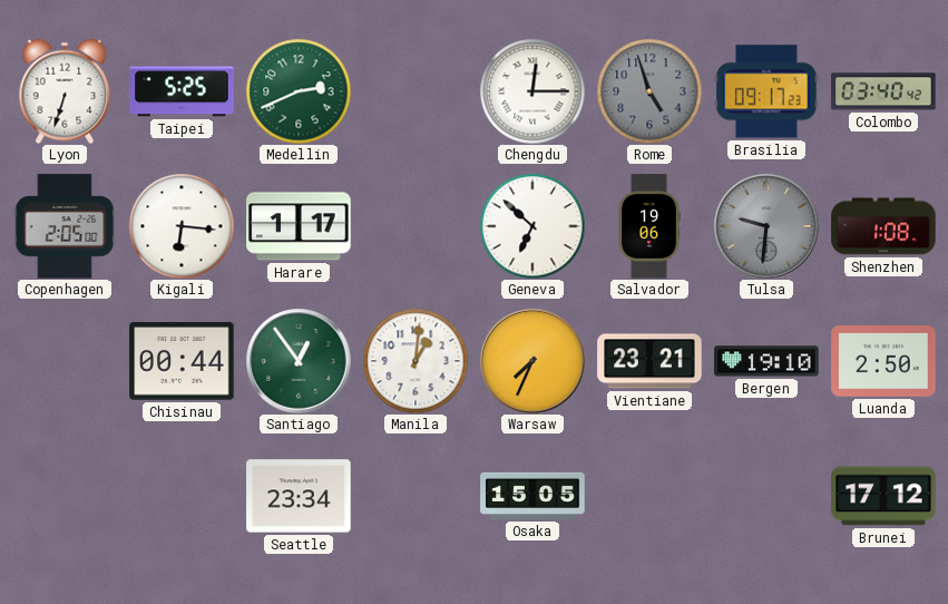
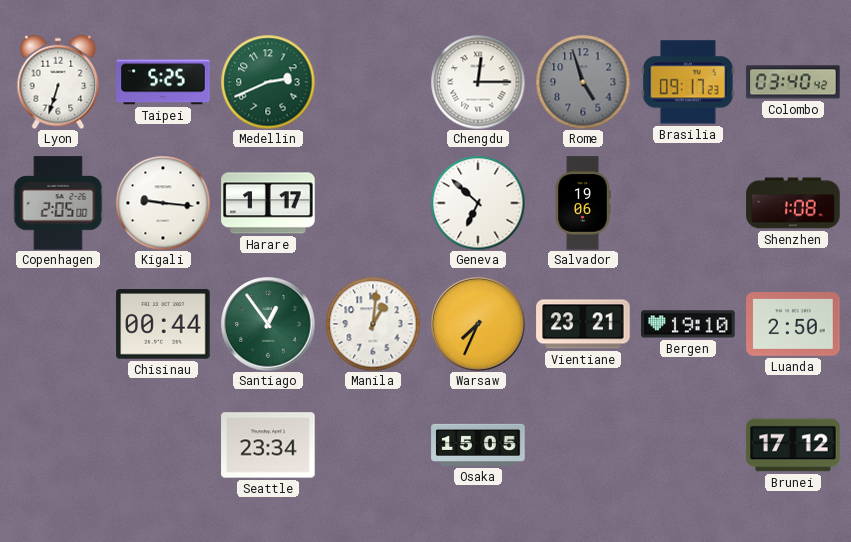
Kigali: 6:16 -> 9:16 (163, 203)
Tulsa: 9:31 -> none (766, 226)
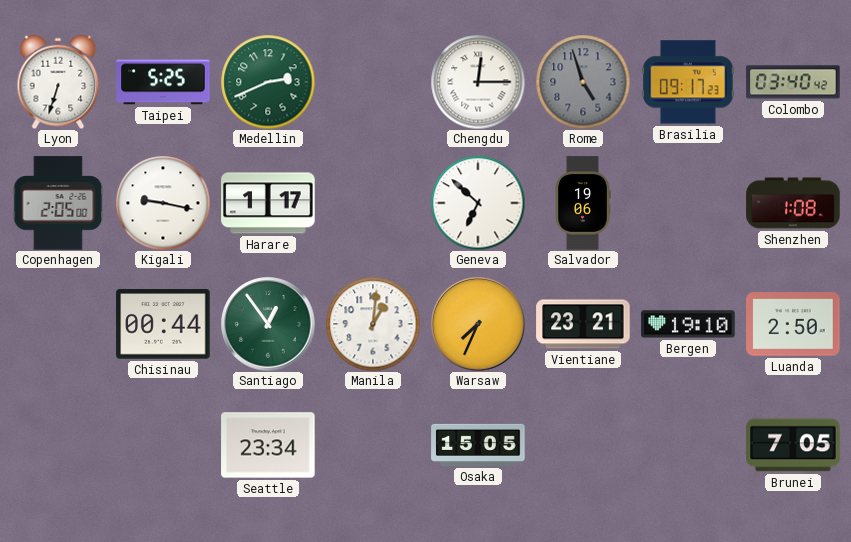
Kigali: 9:16 -> 9:17 (163, 203)
Brunei: 17:12 -> 7:05 (793, 445)
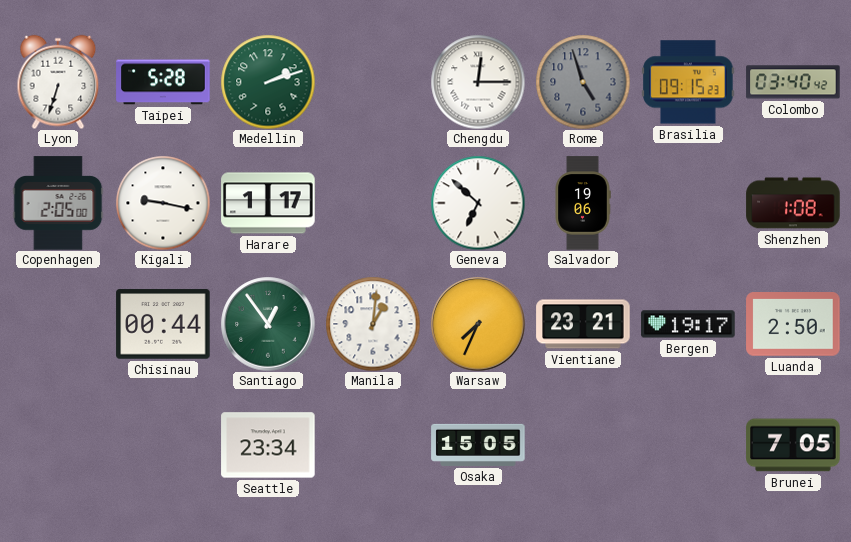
Taipei: 5:25 -> 5:28 (163, 82)
Medellin: 2:41 -> 2:12 (268, 82)
Brasilia: 09:17 -> 09:15 (688, 82)
Bergen: 19:10 -> 19:17 (688, 324)
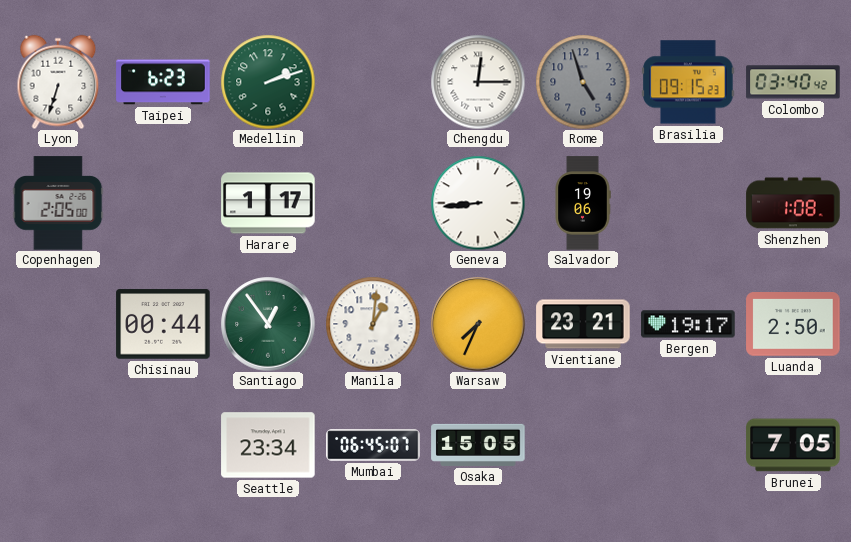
Taipei: 5:28 -> 6:23 (163, 82)
Kigali: 9:17 -> none (163, 203)
Geneva: 6:52 -> 8:44 (478, 203)
Mumbai: none -> 06:45 (373, 445)
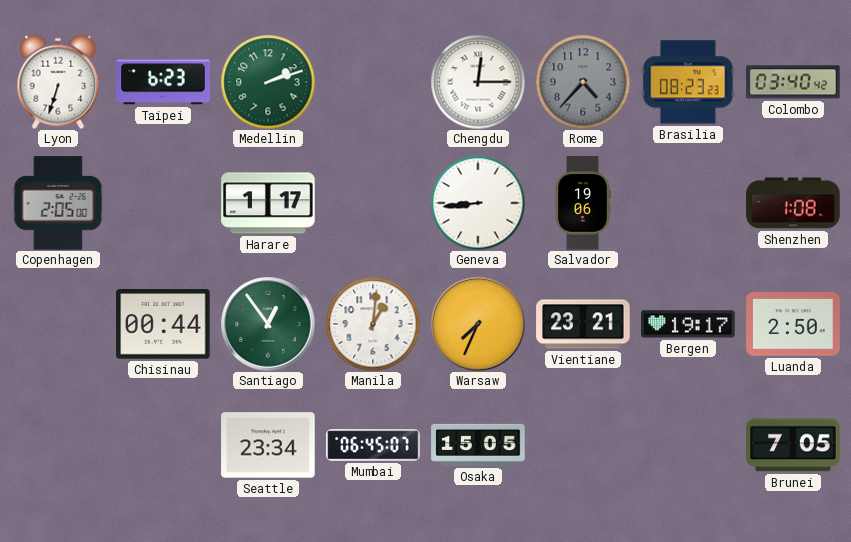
Rome: 4:57 -> 4:37 (583, 82)
Brasilia: 09:15 -> 08:23 (688, 82)
